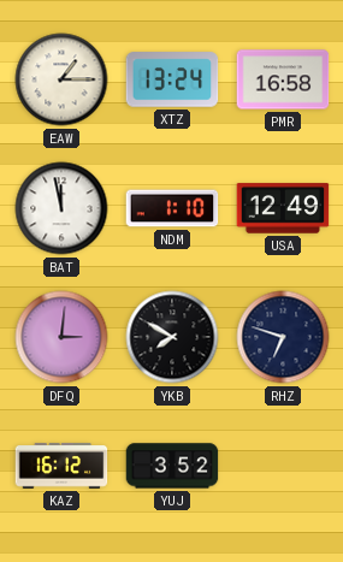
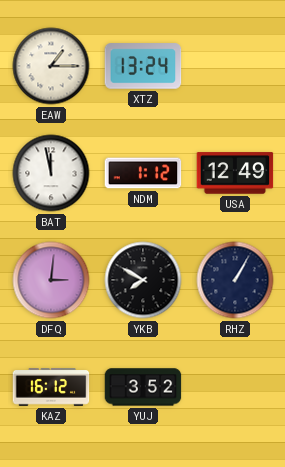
PMR: 16:58 -> none (283, 79)
NDM: 1:10 -> 1:12 (143, 173)
RHZ: 6:48 -> 1:05 (235, 280)
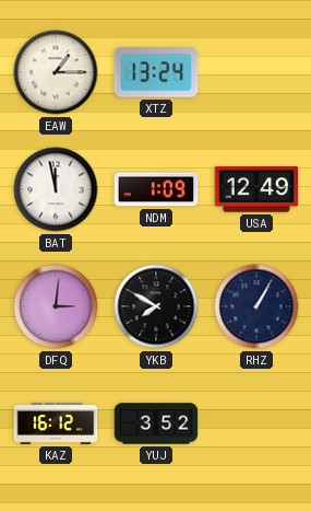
NDM: 1:12 -> 1:09 (156, 189)
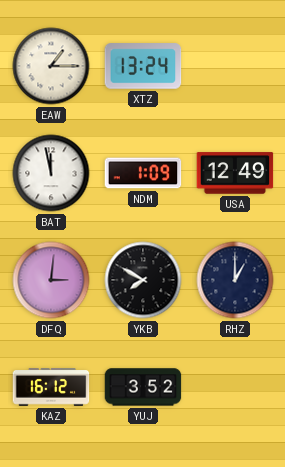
RHZ: 1:05 -> 1:00 (235, 280)
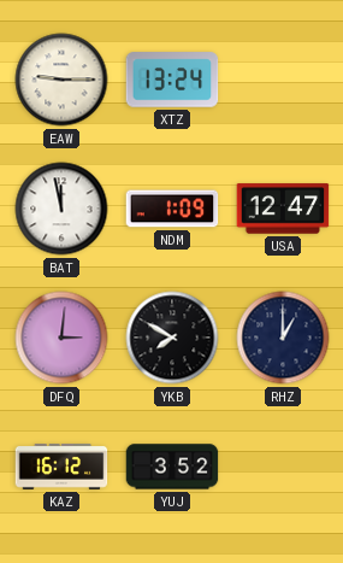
EAW: 1:15 -> 9:15 (61, 80)
USA: 12:49 -> 12:47 (283, 209)
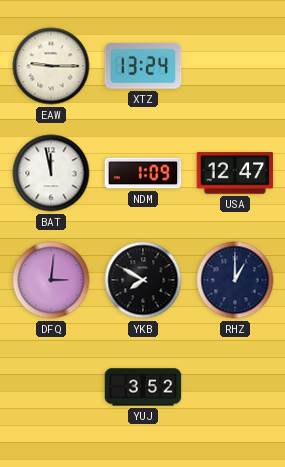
KAZ: 16:12 -> none (61, 467)
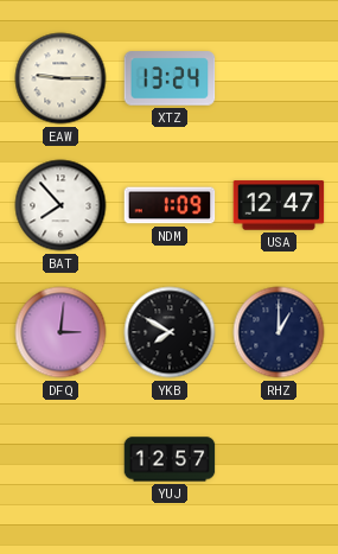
BAT: 11:58 -> 7:53 (60, 205)
YUJ: 3:52 -> 12:57 (170, 459)
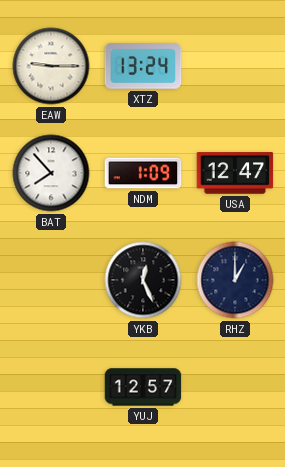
DFQ: 3:01 -> none (60, 332)
YKB: 7:50 -> 12:26 (143, 280)
